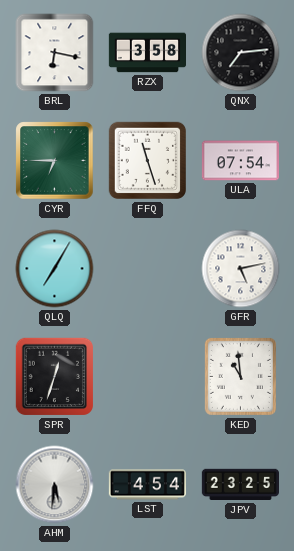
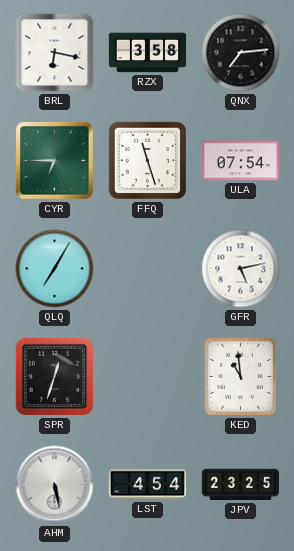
AHM: 5:31 -> 5:28 (55, 485)
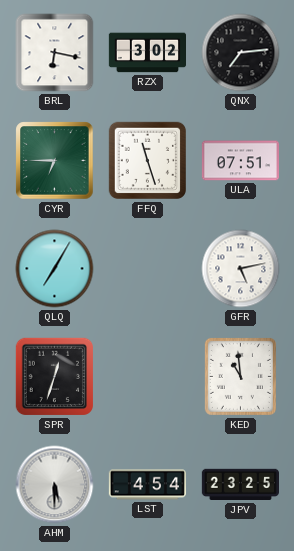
RZX: 3:58 -> 3:02 (147, 53)
ULA: 07:54 -> 07:51 (240, 161)
AHM: 5:28 -> 5:30 (55, 485)
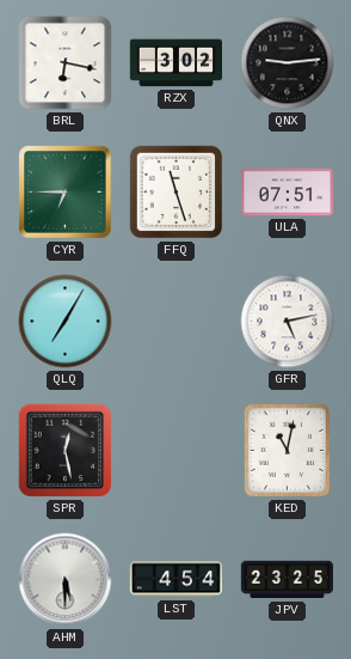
QNX: 7:14 -> 9:14 (288, 63)
SPR: 12:33 -> 12:28 (66, 451)
KED: 10:59 -> 11:02 (287, 450)
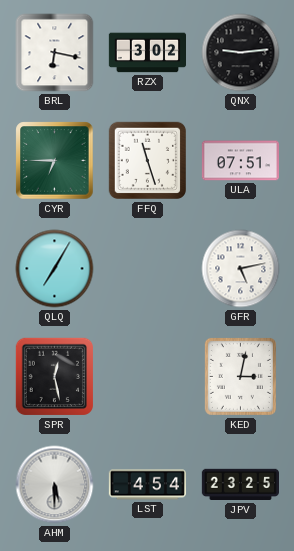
KED: 11:02 -> 3:02 (240, 376)
